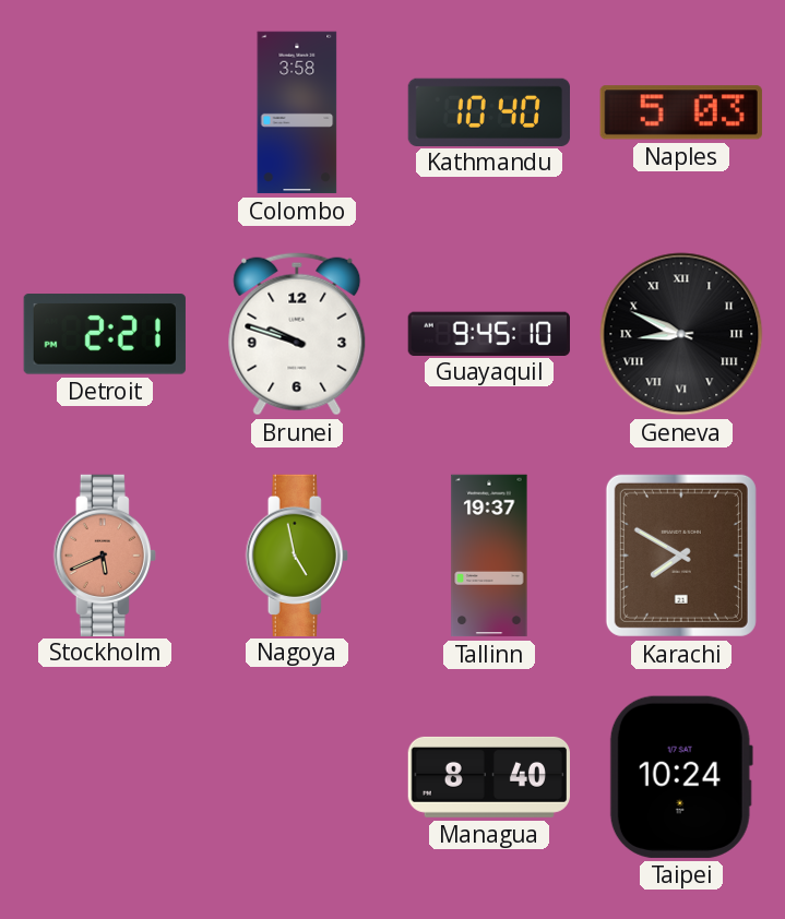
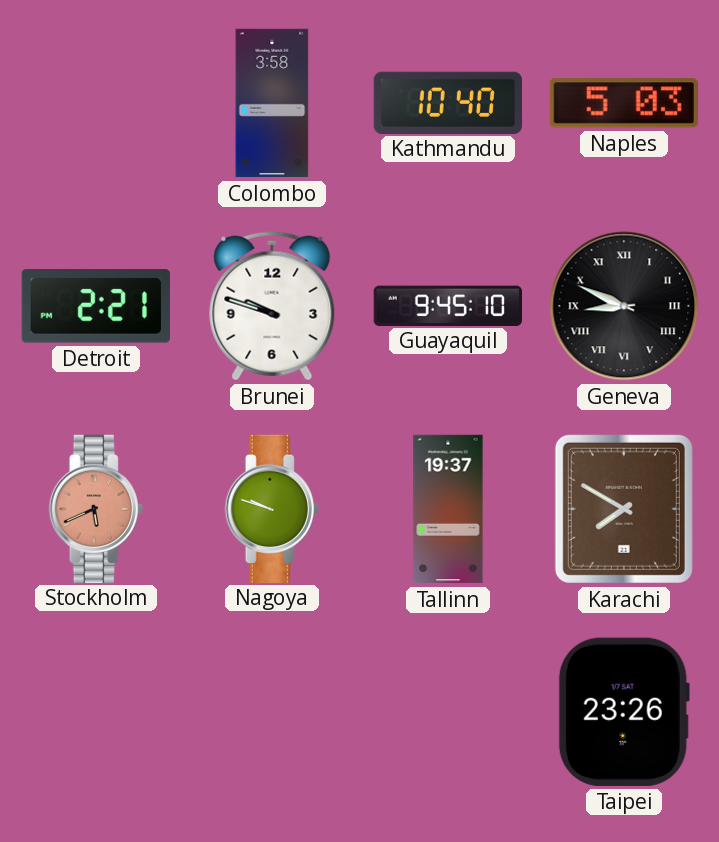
Nagoya: 4:58 -> 9:48 (272, 508)
Managua: 8:40 -> none (488, 777)
Taipei: 10:24 -> 23:26 (624, 712)
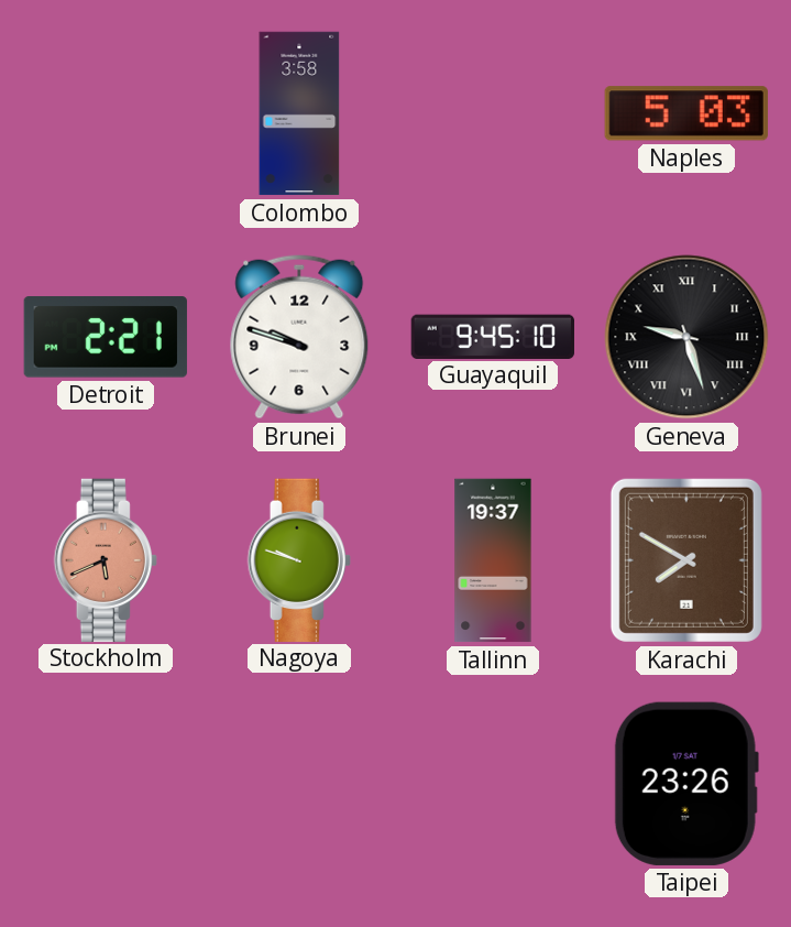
Kathmandu: 10:40 -> none (447, 102)
Geneva: 8:49 -> 9:27 (686, 337)
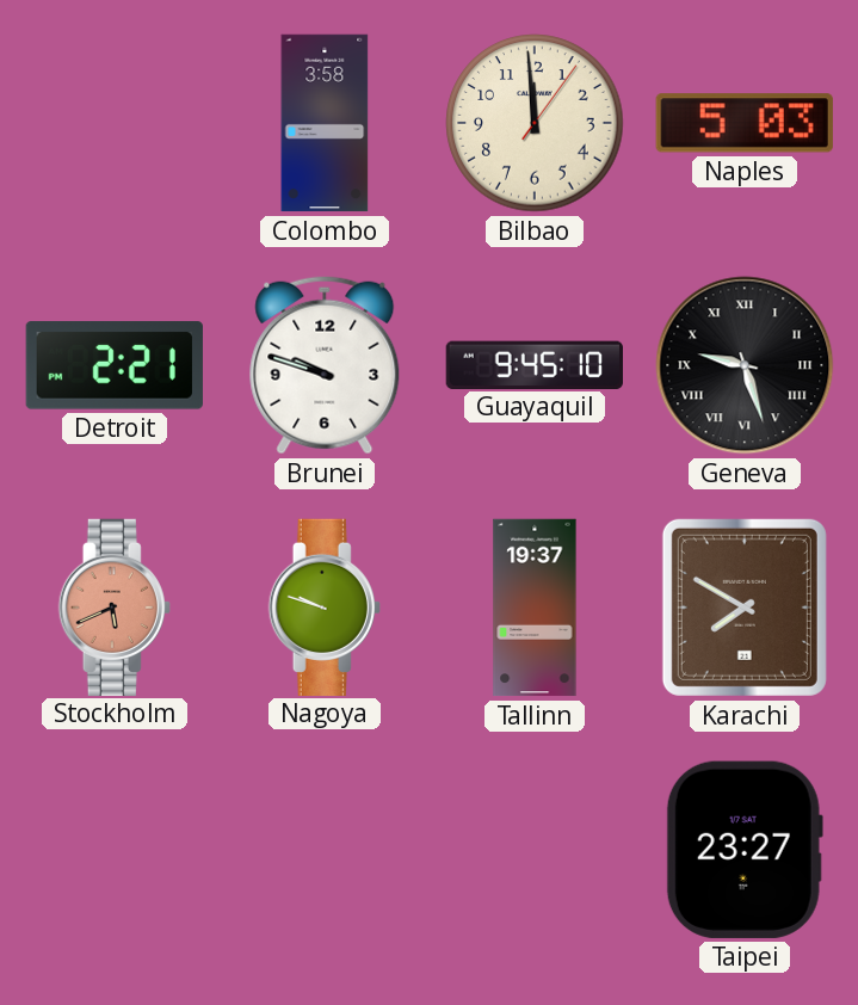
Bilbao: none -> 11:59 (535, 123)
Taipei: 23:26 -> 23:27 (745, 850)
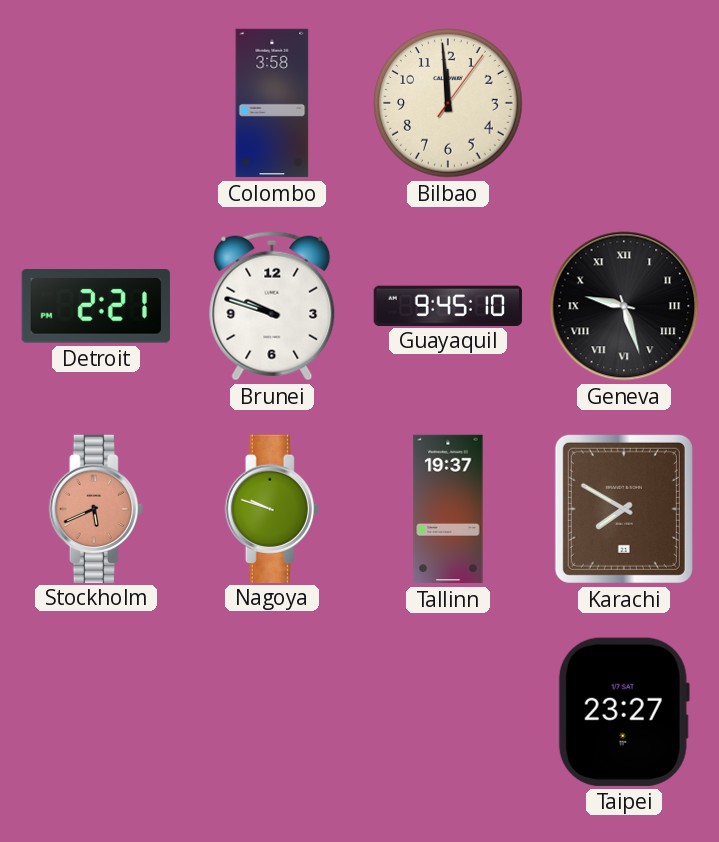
Naples: 5:03 -> none (745, 123)
